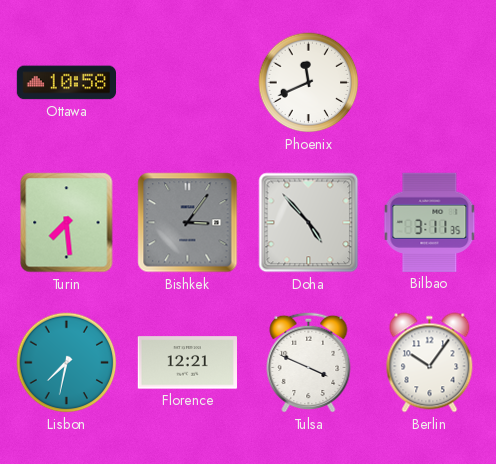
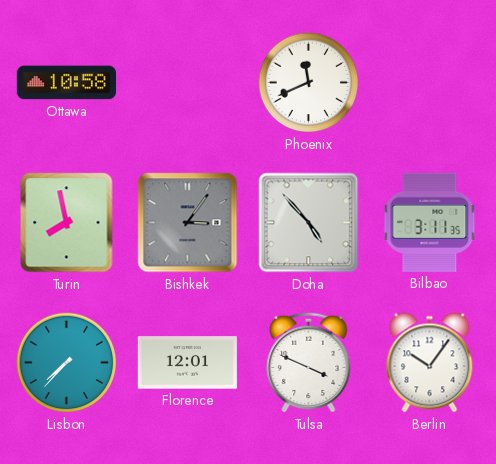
Turin: 7:29 -> 7:58 (67, 223)
Lisbon: 7:32 -> 7:37 (67, 363)
Florence: 12:21 -> 12:01 (187, 363)
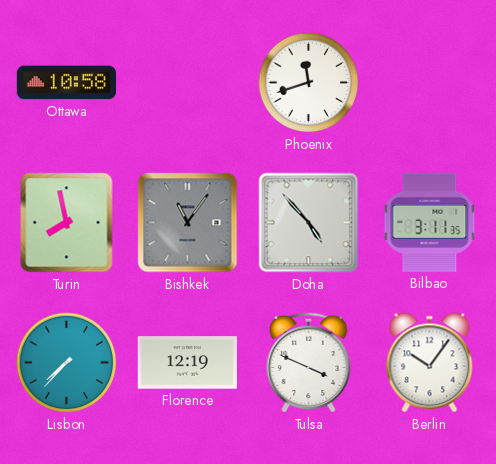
Phoenix: 11:41 -> 11:42 (309, 83)
Bishkek: 3:06 -> 11:06 (188, 223)
Florence: 12:01 -> 12:19 (187, 363)
